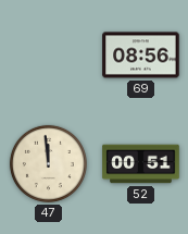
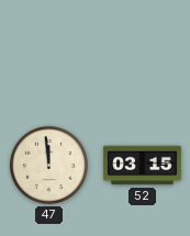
69: 08:56 -> none (141, 56)
52: 00:51 -> 03:15 (143, 166)
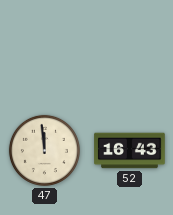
52: 03:15 -> 16:43 (130, 151)
